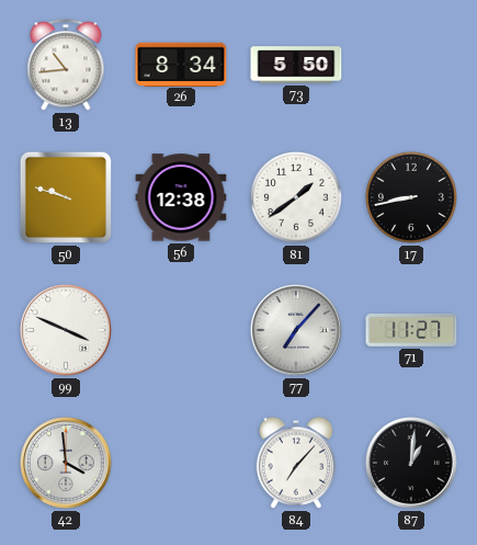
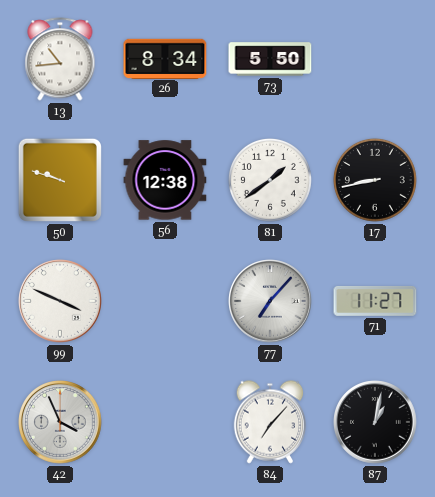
42: 3:59 -> 3:56 (60, 422)
87: 1:01 -> 1:02 (375, 422)
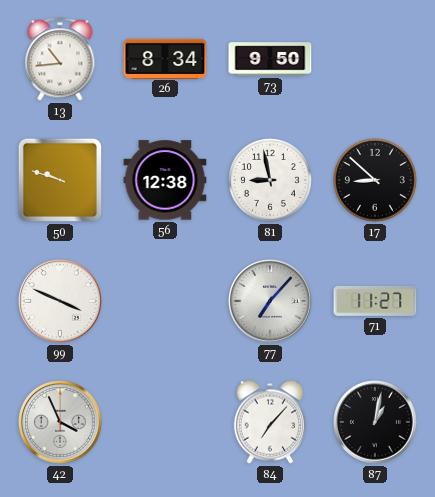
73: 5:50 -> 9:50 (270, 59)
81: 1:39 -> 8:58 (270, 180)
17: 8:43 -> 8:52 (375, 180)
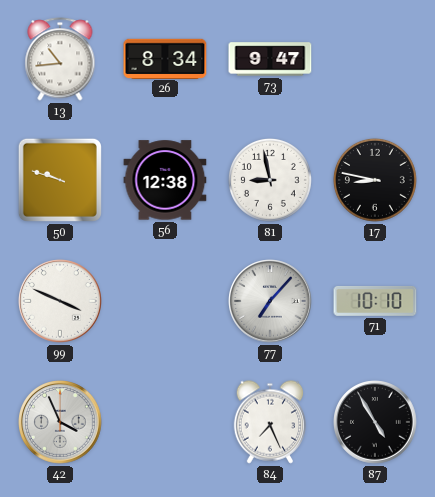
73: 9:50 -> 9:47 (270, 59)
17: 8:52 -> 8:47 (375, 180)
71: 11:27 -> 10:10 (375, 301)
84: 7:07 -> 7:26 (270, 422)
87: 1:02 -> 4:55 (375, 422)
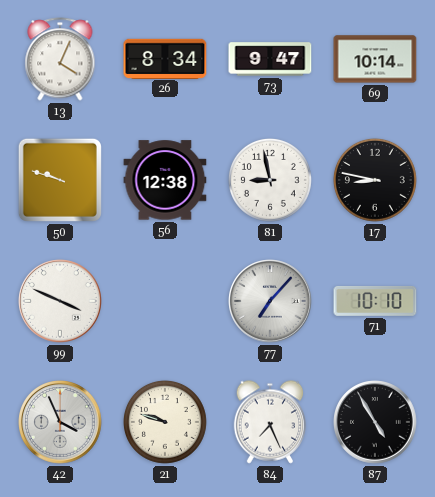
13: 10:44 -> 4:04 (60, 59)
69: none -> 10:14 (375, 59)
21: none -> 9:48 (165, 422)
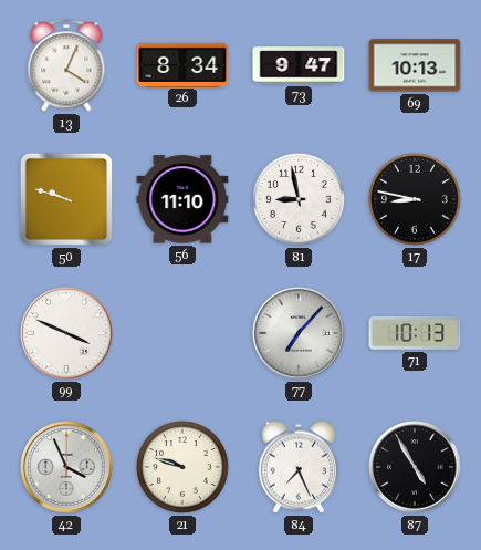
69: 10:14 -> 10:13 (415, 65)
56: 12:38 -> 11:10 (182, 199)
71: 10:10 -> 10:13 (415, 333)
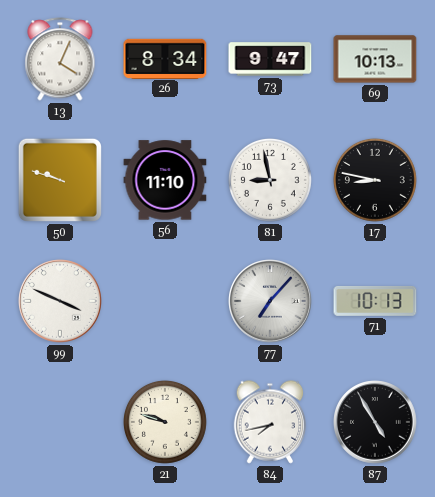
42: 3:56 -> none (66, 467)
84: 7:26 -> 7:43 (270, 422)
